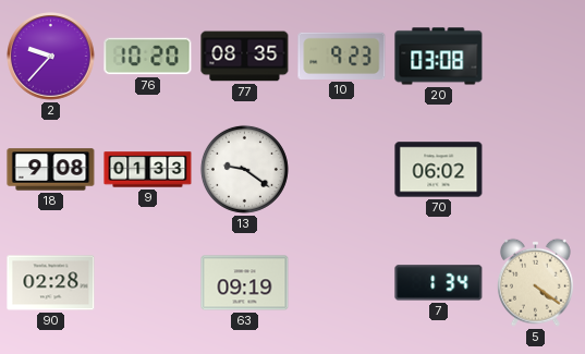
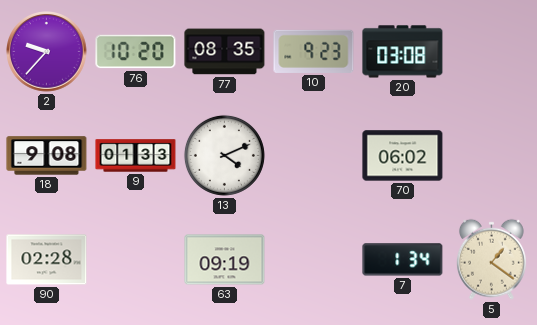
13: 9:21 -> 4:11 (224, 155)
5: 4:21 -> 1:21 (492, 259)
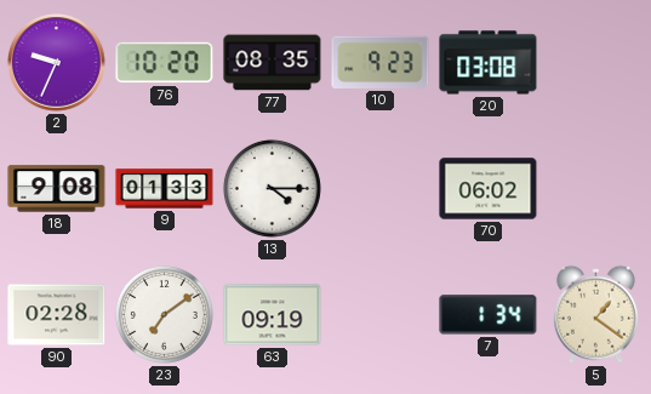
2: 9:37 -> 9:34 (57, 63)
13: 4:11 -> 4:15 (272, 188)
23: none -> 7:09 (164, 314)
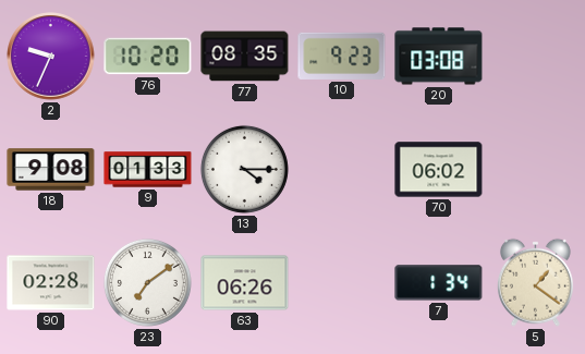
63: 09:19 -> 06:26 (245, 283)
